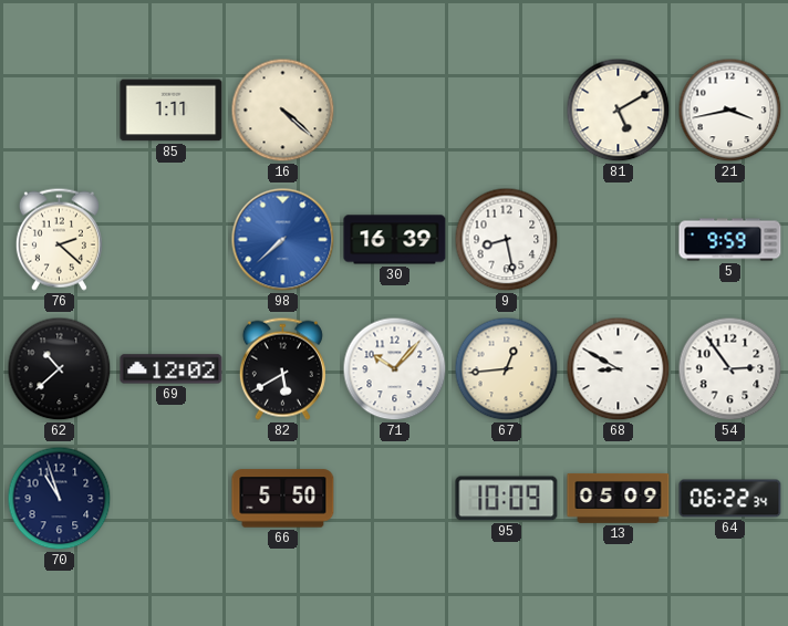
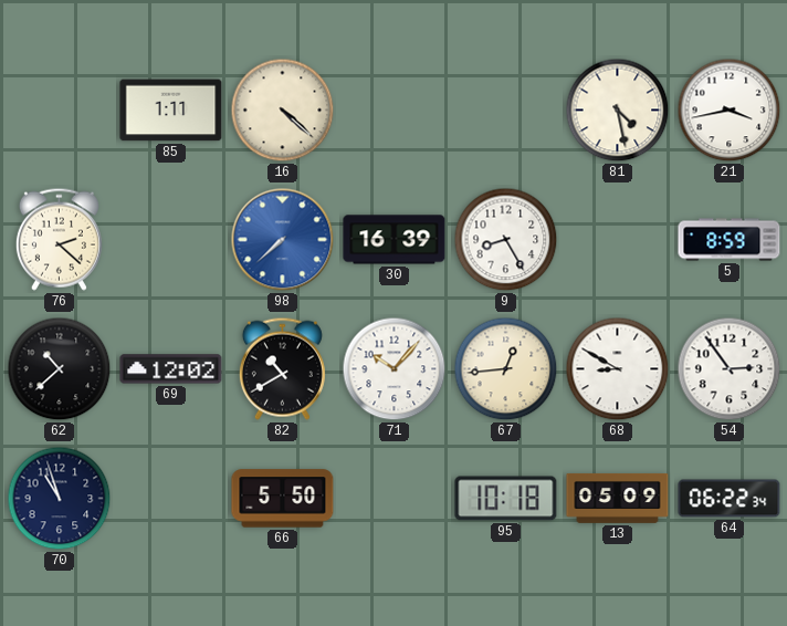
81: 5:10 -> 4:28 (618, 111)
9: 8:28 -> 8:25 (506, 240)
5: 9:59 -> 8:59 (730, 240)
82: 5:40 -> 10:40 (282, 368)
95: 10:09 -> 10:18 (506, 499)
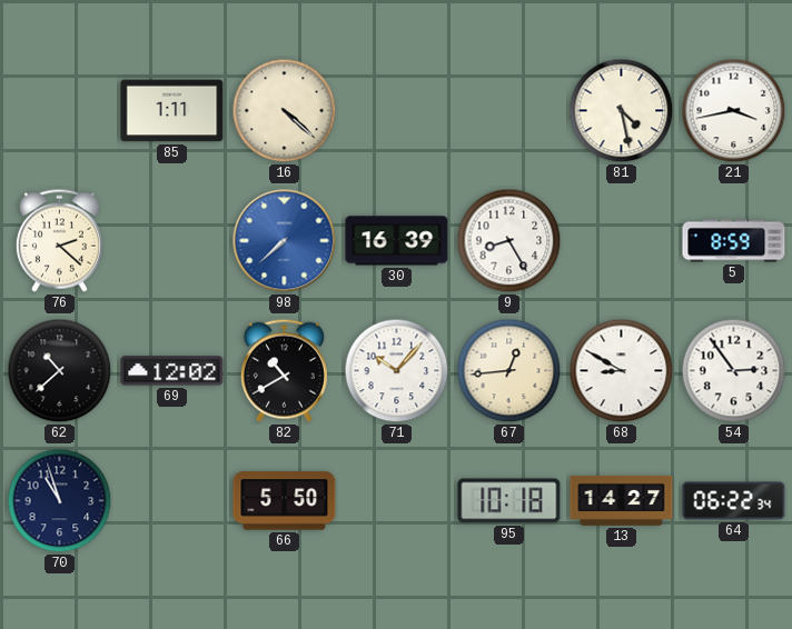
13: 05:09 -> 14:27 (622, 500)
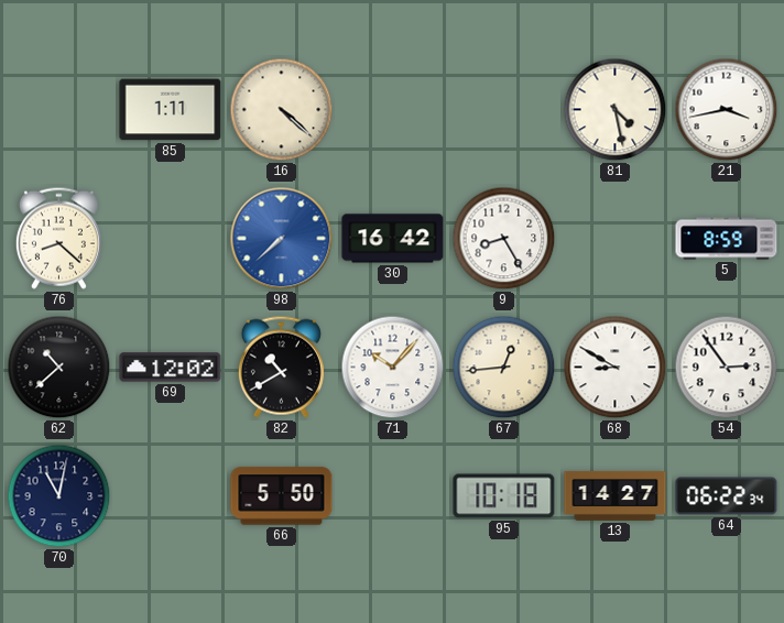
76: 2:22 -> 8:22 (58, 238)
30: 16:39 -> 16:42 (393, 239)
70: 10:57 -> 11:02 (59, 496)
